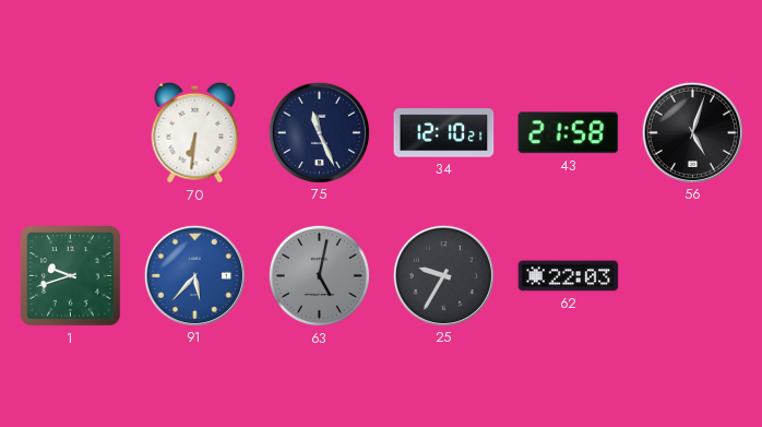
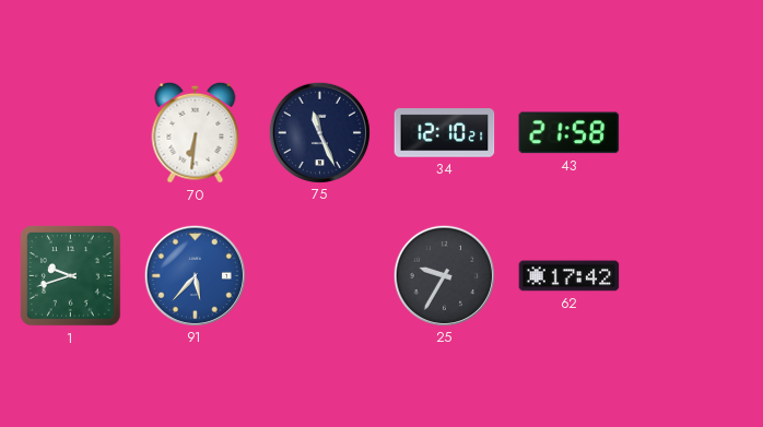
56: 5:03 -> none (692, 132)
63: 5:02 -> none (319, 275)
62: 22:03 -> 17:42 (570, 276)
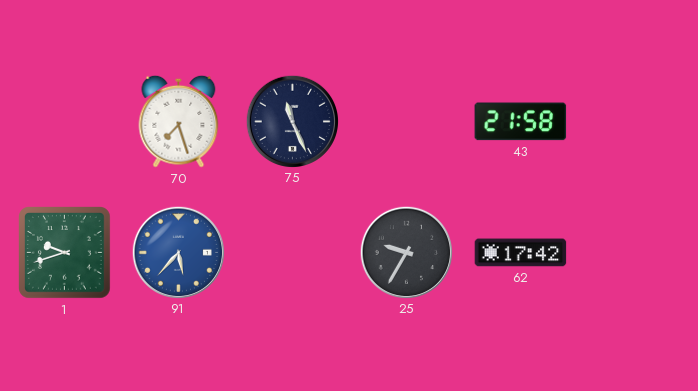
70: 6:31 -> 7:27 (179, 121)
34: 12:10 -> none (445, 133)
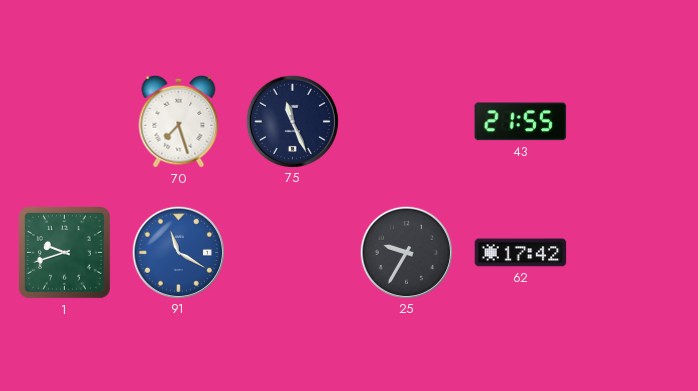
43: 21:58 -> 21:55 (521, 122)
91: 5:37 -> 11:20 (178, 252)
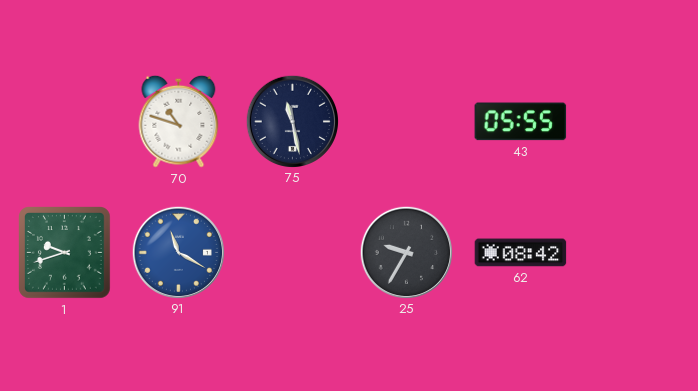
70: 7:27 -> 10:48 (179, 121)
75: 11:26 -> 11:28 (292, 121)
43: 21:55 -> 05:55 (521, 122)
62: 17:42 -> 08:42 (521, 253)
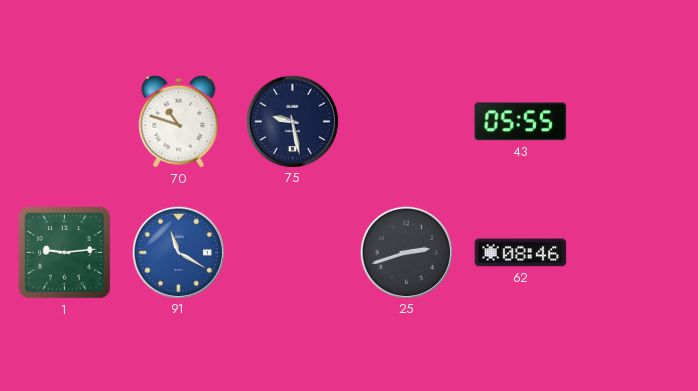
75: 11:28 -> 9:28 (292, 121)
1: 9:42 -> 9:14 (65, 253)
25: 9:35 -> 2:42 (406, 252)
62: 08:42 -> 08:46 (521, 253)
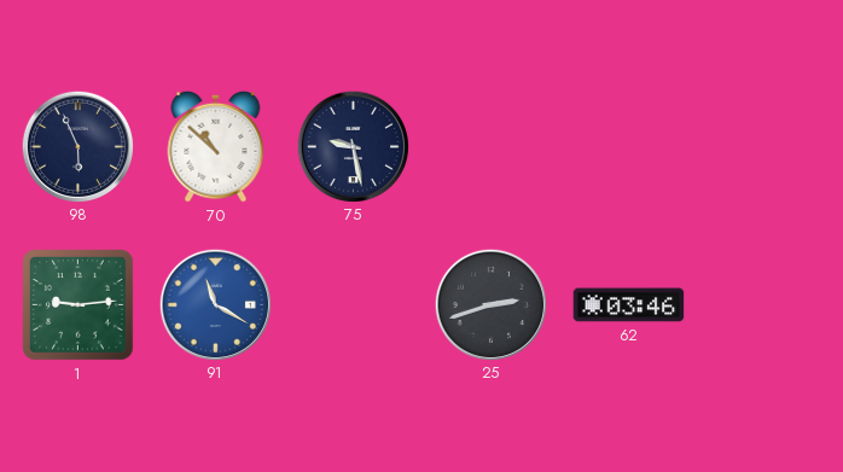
98: none -> 5:56 (77, 146)
70: 10:48 -> 10:52 (216, 146)
43: 05:55 -> none (521, 122)
62: 08:46 -> 03:46 (629, 305)
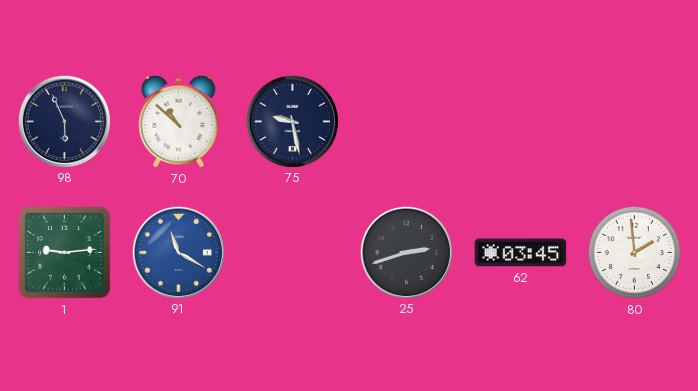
62: 03:46 -> 03:45 (521, 253)
80: none -> 1:59 (634, 252)
